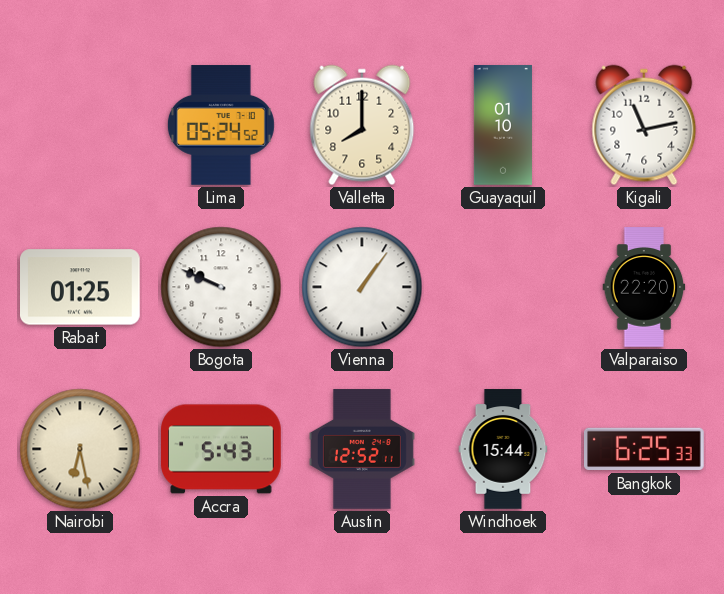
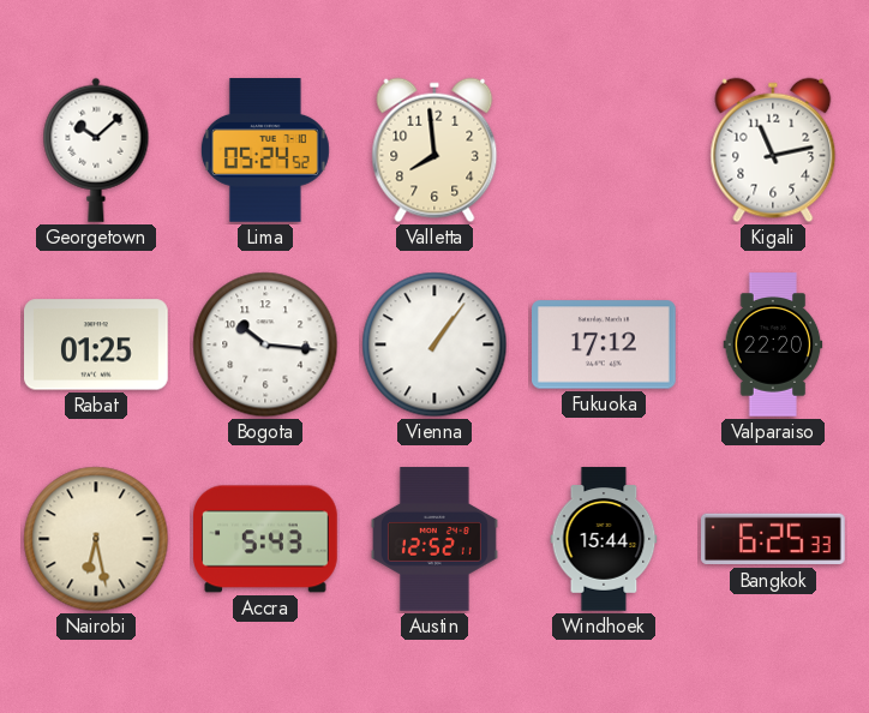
Georgetown: none -> 10:08 (96, 150)
Valletta: 8:00 -> 7:59 (434, 150)
Guayaquil: 01:10 -> none (503, 125)
Bogota: 9:49 -> 10:16 (265, 344)
Fukuoka: none -> 17:12 (605, 344)
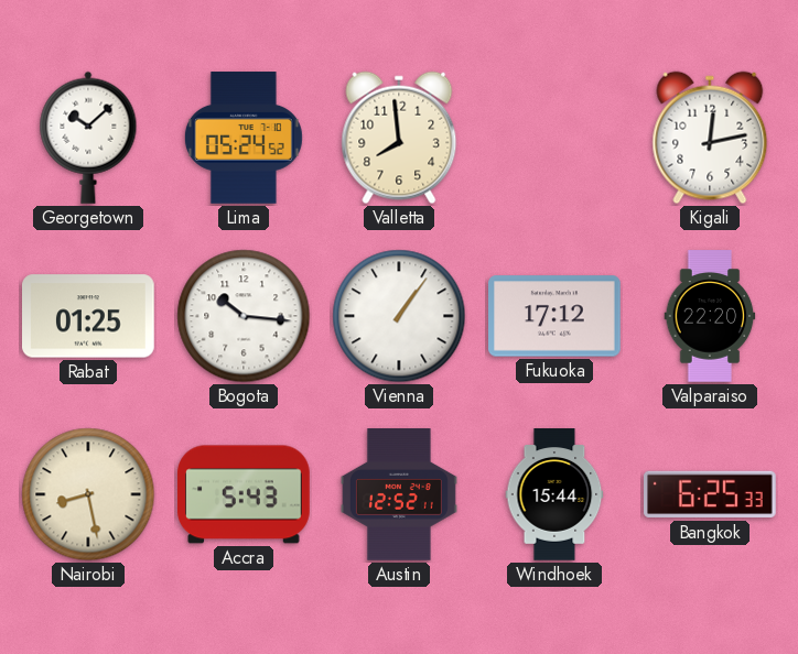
Kigali: 11:13 -> 12:13 (710, 138)
Nairobi: 6:28 -> 8:28 (88, 494)
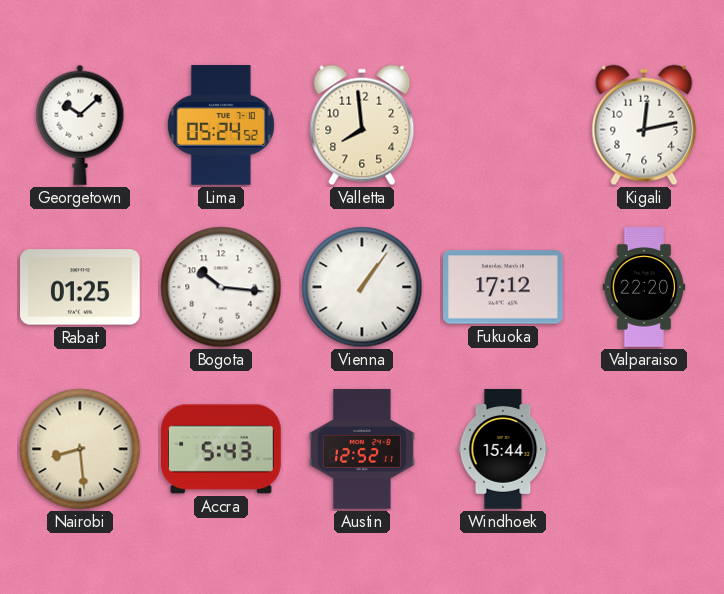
Nairobi: 8:28 -> 8:29 (80, 449)
Bangkok: 6:25 -> none (711, 494)
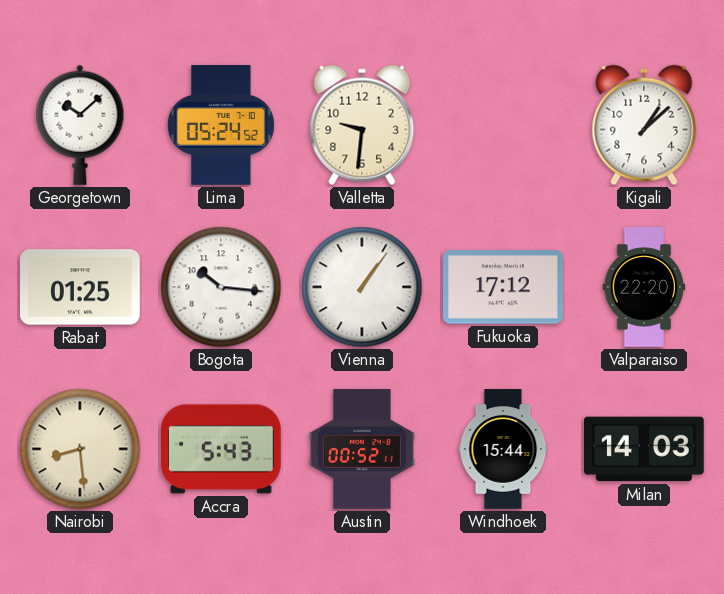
Valletta: 7:59 -> 9:31 (362, 125)
Kigali: 12:13 -> 1:08 (644, 125)
Austin: 12:52 -> 00:52 (362, 449)
Milan: none -> 14:03 (644, 449)
